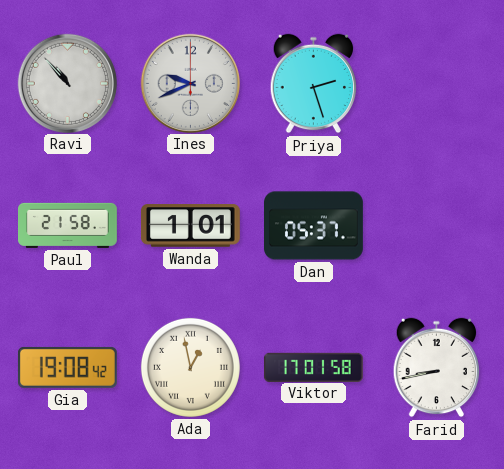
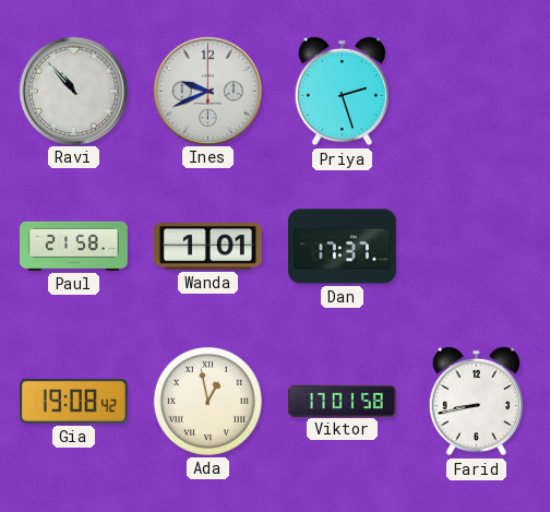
Dan: 05:37 -> 17:37 (343, 247)
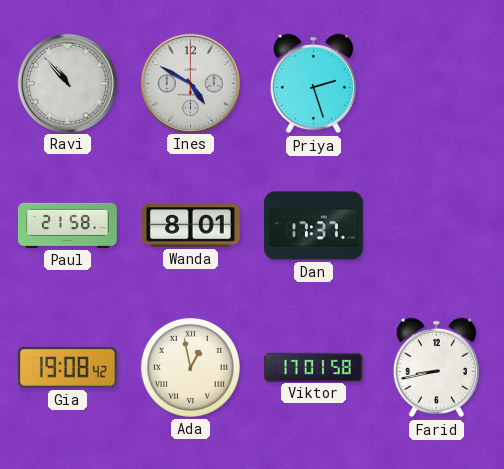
Ines: 9:41 -> 4:50 (190, 83)
Wanda: 1:01 -> 8:01 (190, 226)
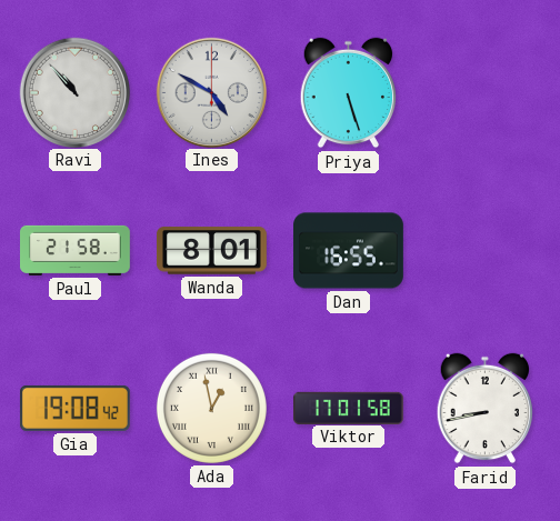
Priya: 2:27 -> 5:27 (349, 93)
Dan: 17:37 -> 16:55 (349, 251)
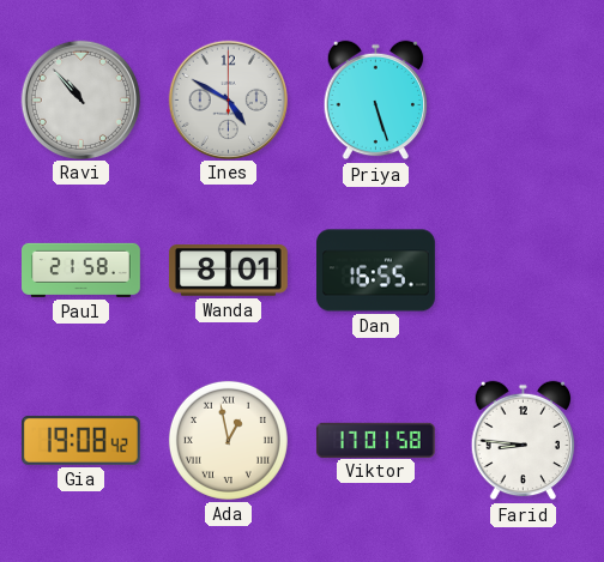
Farid: 8:43 -> 8:46 (524, 441)
